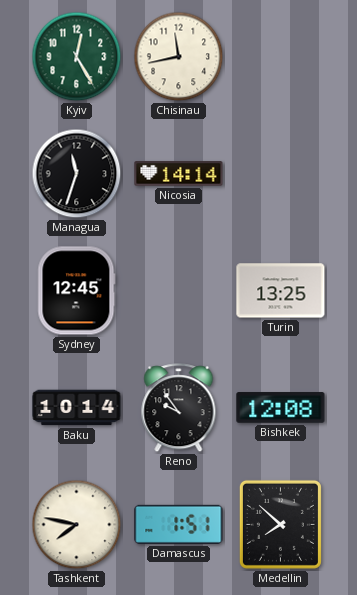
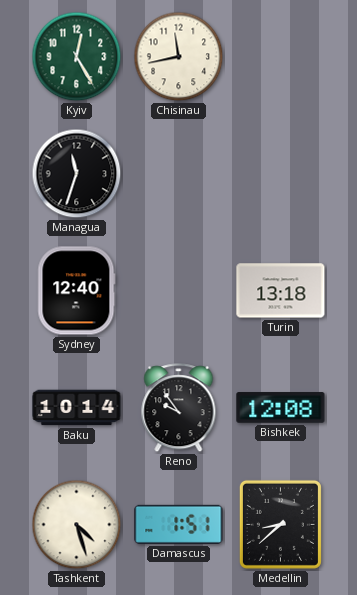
Nicosia: 14:14 -> none (179, 174)
Sydney: 12:45 -> 12:40 (77, 291)
Turin: 13:25 -> 13:18 (281, 291)
Tashkent: 7:47 -> 4:27 (77, 525)
Medellin: 7:52 -> 8:38 (280, 524)
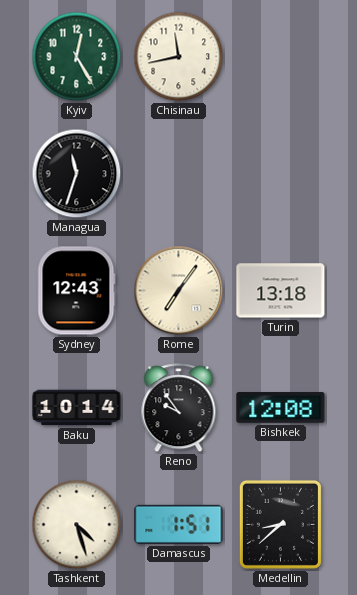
Sydney: 12:40 -> 12:43 (77, 291)
Rome: none -> 7:06 (179, 291)
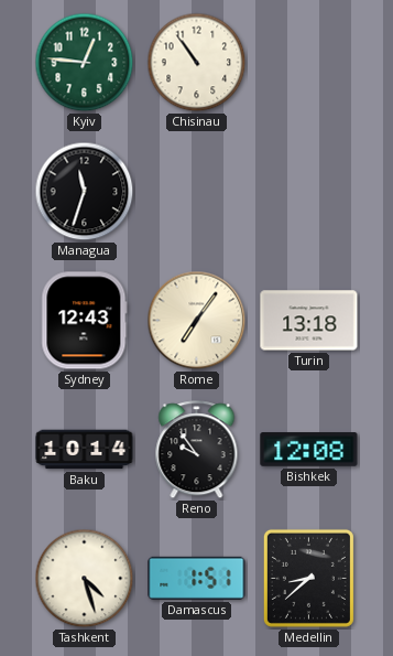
Kyiv: 12:25 -> 12:46 (85, 63)
Chisinau: 11:43 -> 10:54 (197, 63)
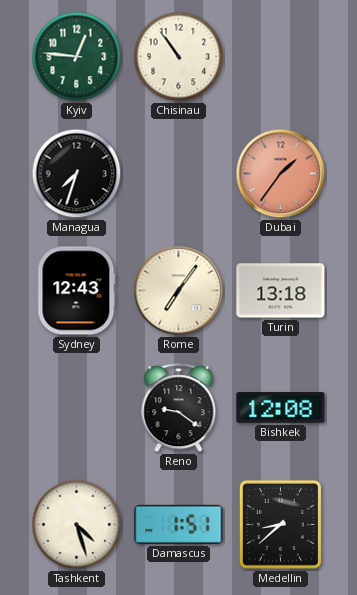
Managua: 11:33 -> 7:33 (77, 174)
Dubai: none -> 1:36 (281, 174)
Baku: 10:14 -> none (85, 450)
Reno: 9:54 -> 9:21 (179, 408)
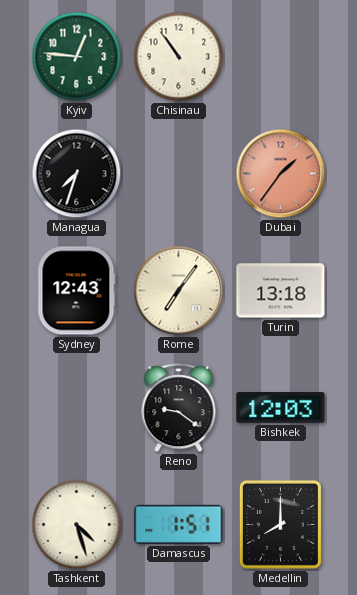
Bishkek: 12:08 -> 12:03 (281, 408)
Medellin: 8:38 -> 8:00 (280, 524)
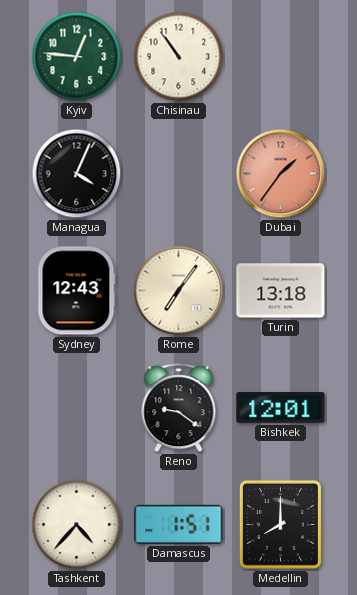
Managua: 7:33 -> 4:04 (77, 174)
Bishkek: 12:03 -> 12:01 (281, 408)
Tashkent: 4:27 -> 4:37 (77, 525)
